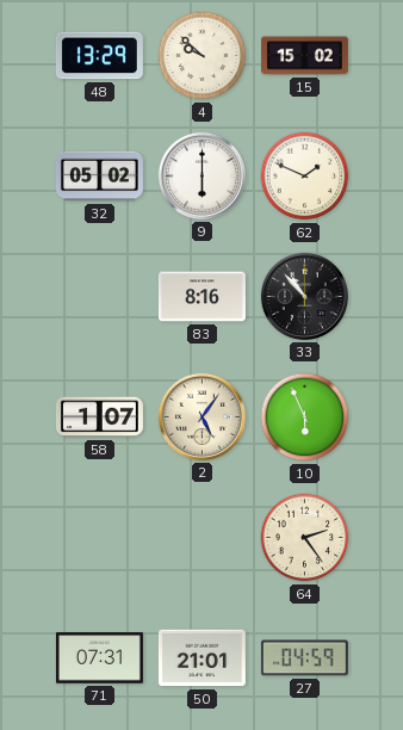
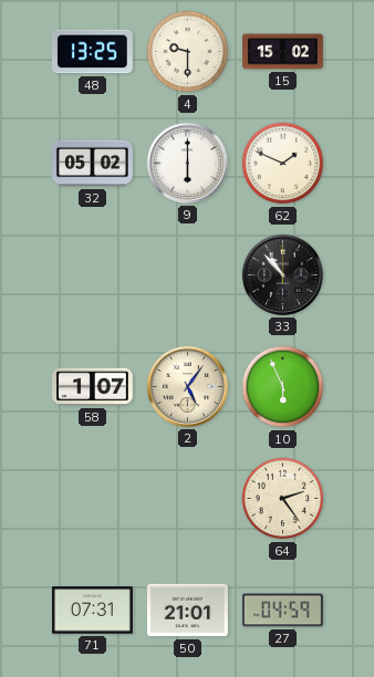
48: 13:29 -> 13:25 (92, 52)
4: 9:52 -> 9:30 (188, 52)
83: 8:16 -> none (201, 297)
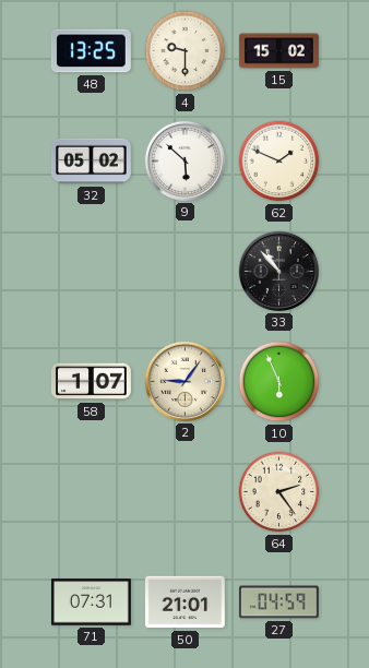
9: 6:00 -> 5:52 (184, 160)
2: 5:06 -> 9:06 (184, 381)
